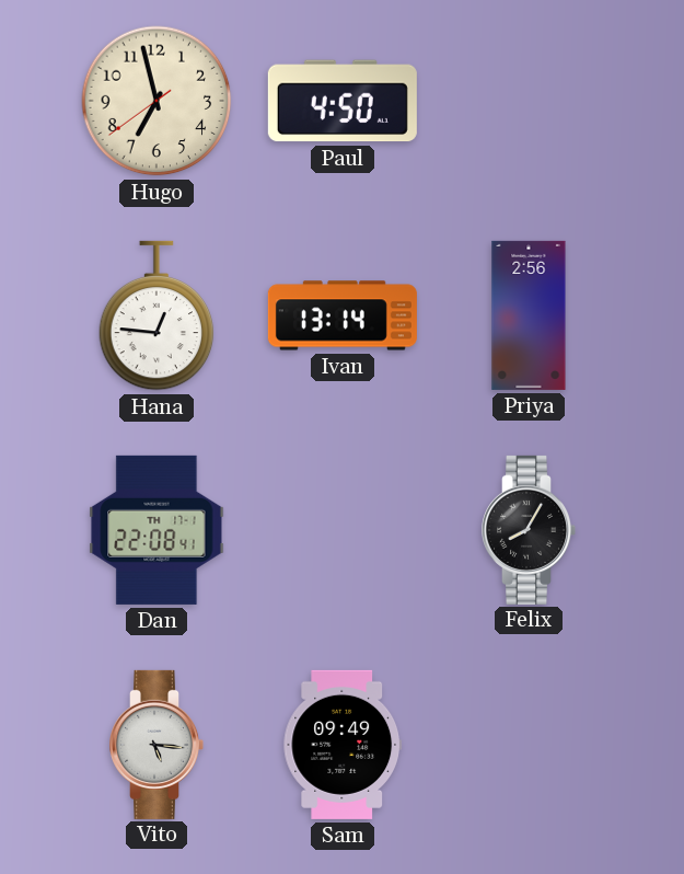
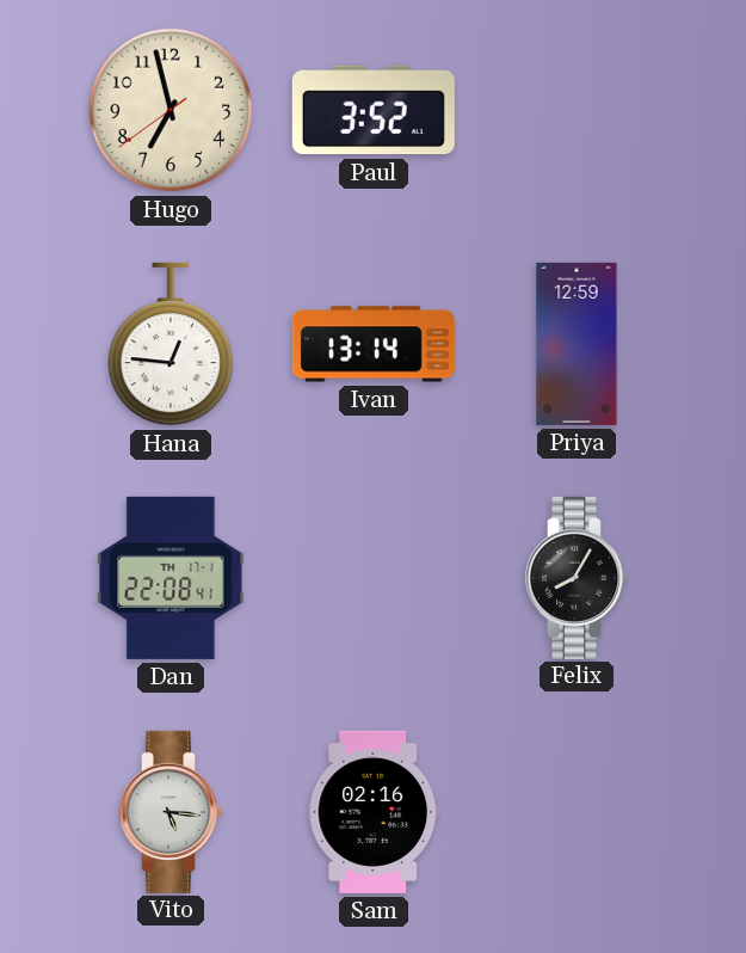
Paul: 4:50 -> 3:52 (374, 110)
Priya: 2:56 -> 12:59 (577, 344)
Sam: 09:49 -> 02:16 (374, 812)
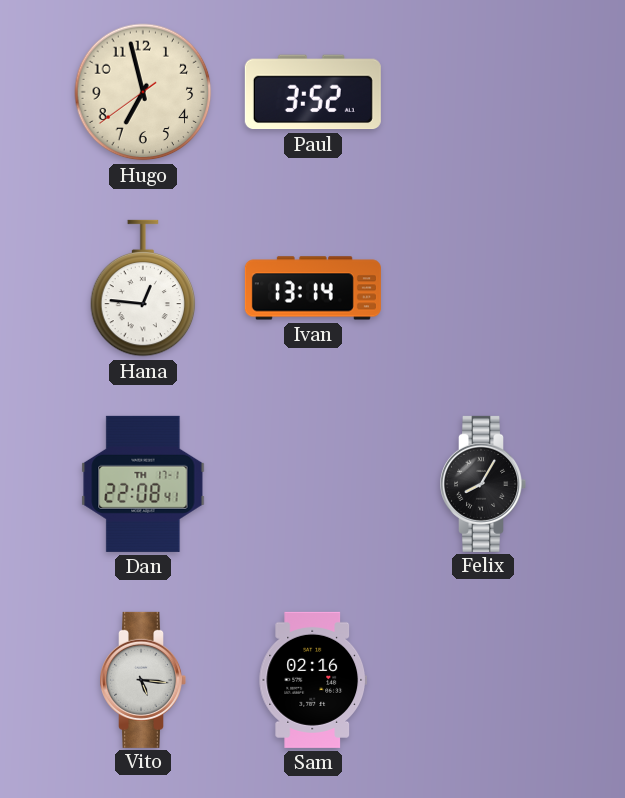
Priya: 12:59 -> none (577, 344)
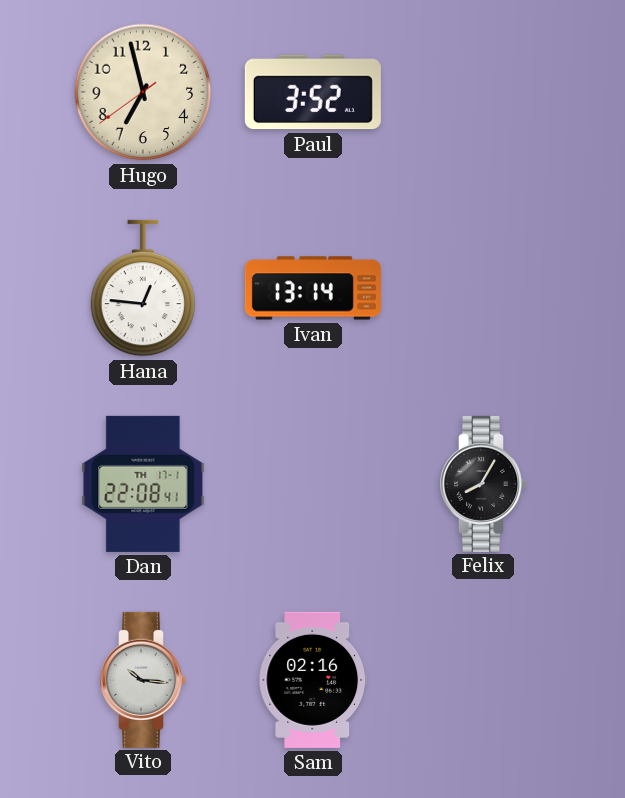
Vito: 5:16 -> 10:16 (144, 680)
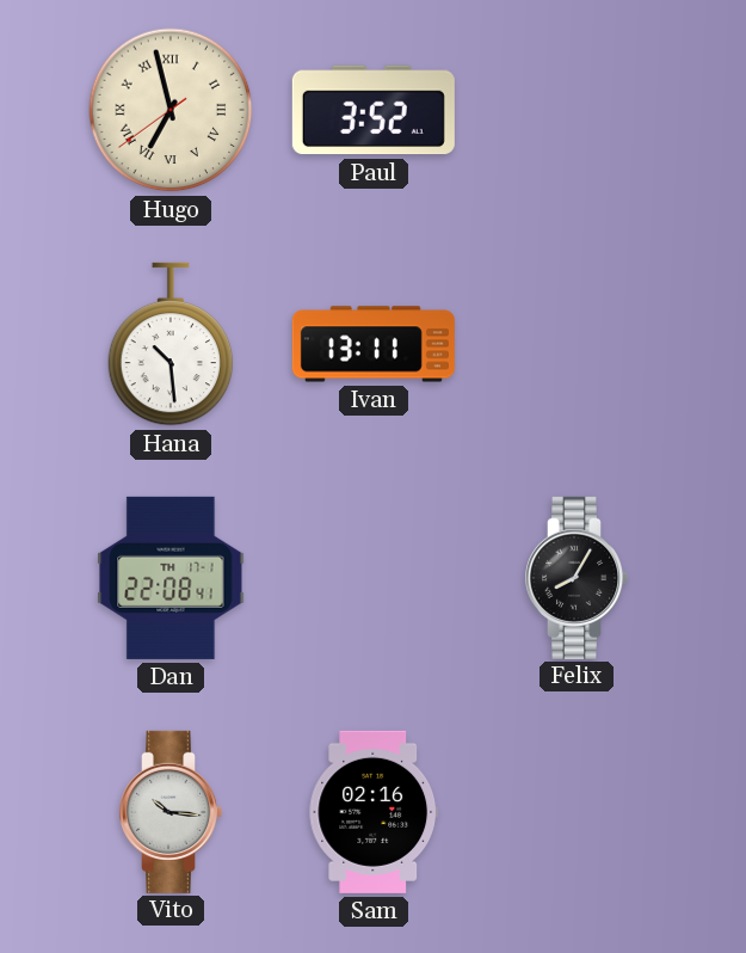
Hugo numerals: Arabic -> Roman (171, 110)
Hana: 12:46 -> 10:29 (171, 344)
Ivan: 13:14 -> 13:11 (374, 344)
